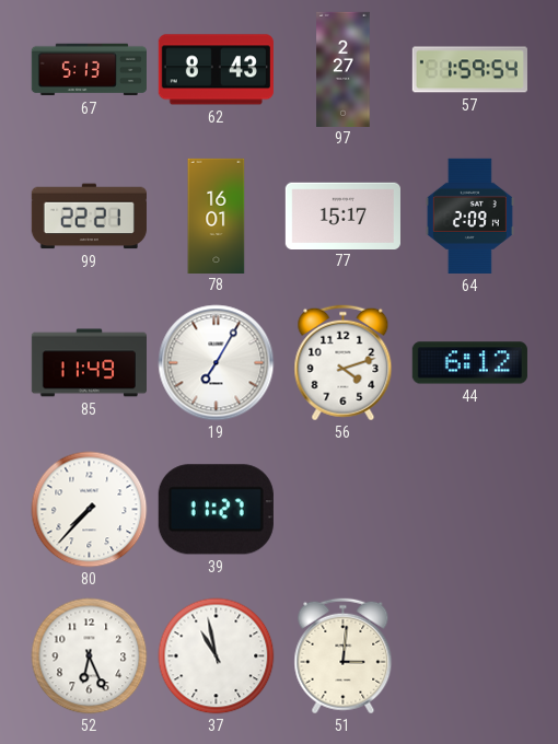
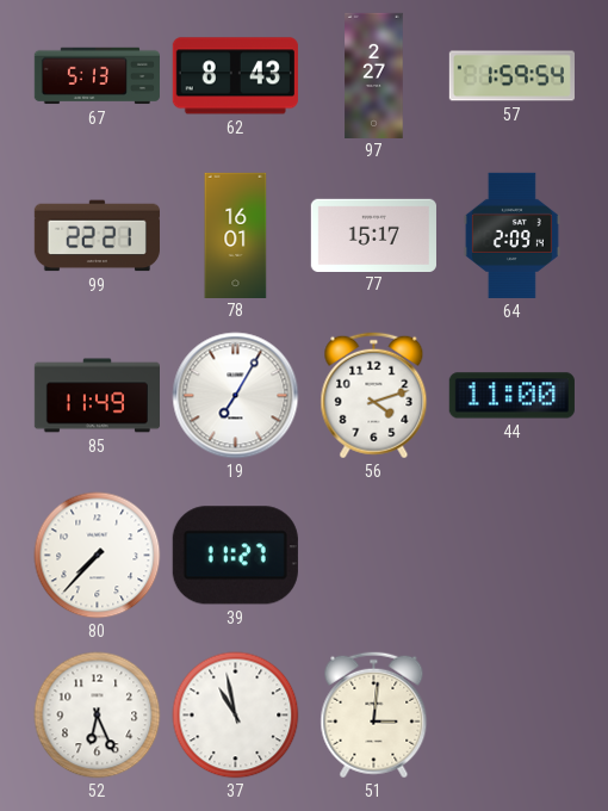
44: 6:12 -> 11:00 (511, 396)
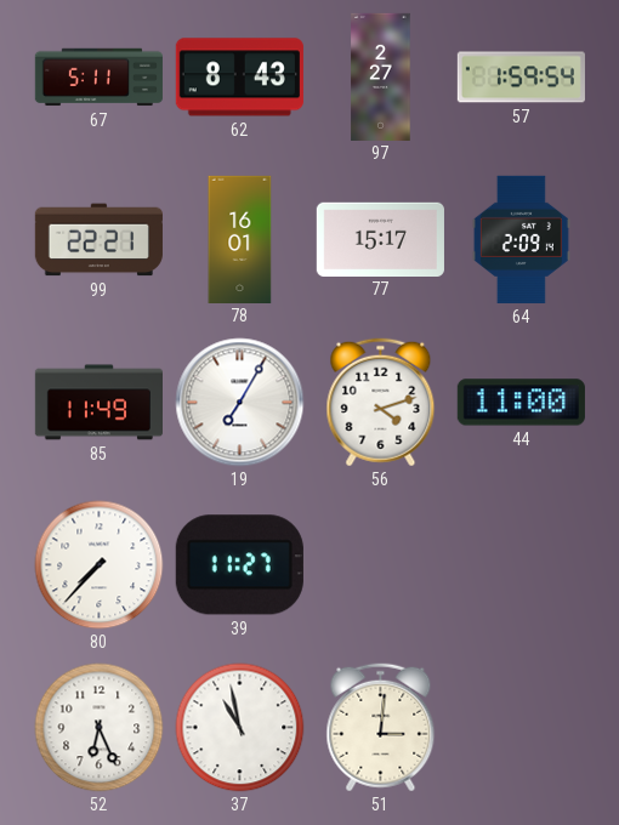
67: 5:13 -> 5:11 (98, 78)
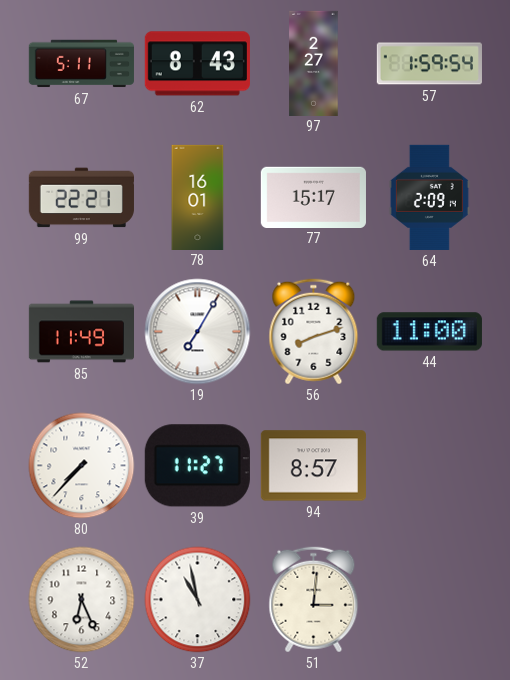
56: 4:12 -> 8:12 (314, 332)
94: none -> 8:57 (313, 466)
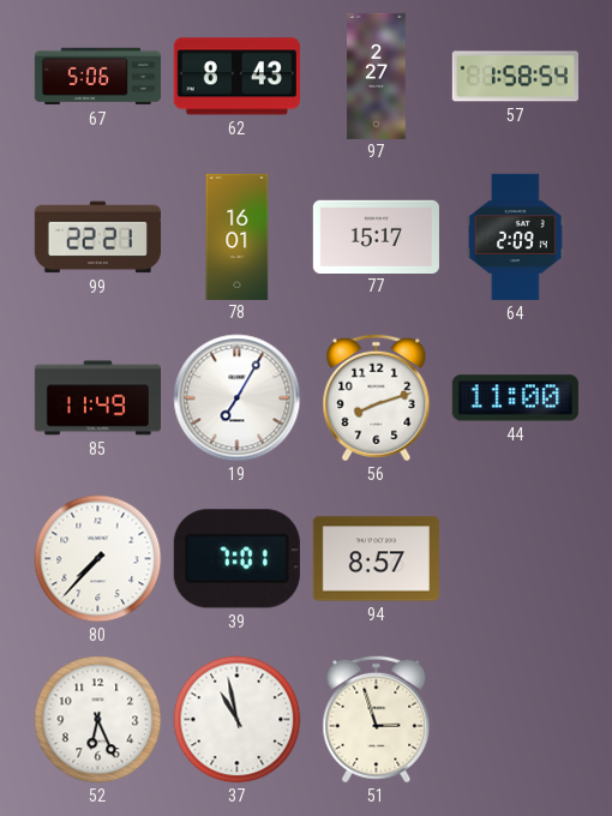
67: 5:11 -> 5:06 (97, 77)
57: 1:59 -> 1:58 (515, 77)
39: 11:27 -> 7:01 (236, 559)
51: 3:01 -> 2:57 (377, 720)
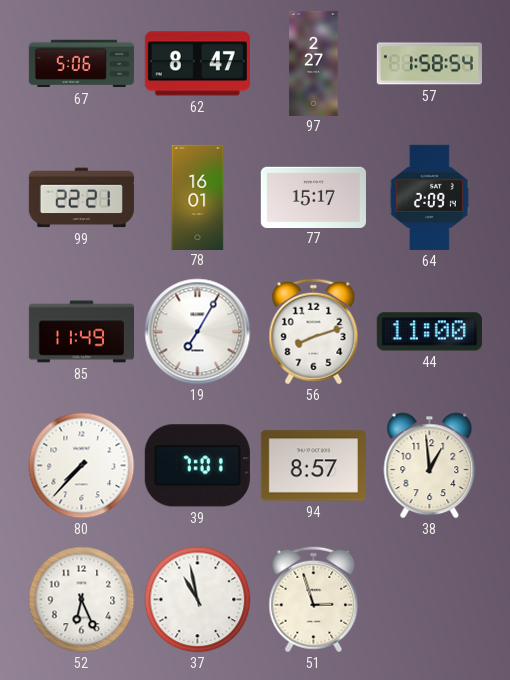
62: 8:43 -> 8:47 (197, 64)
38: none -> 12:59 (430, 466)
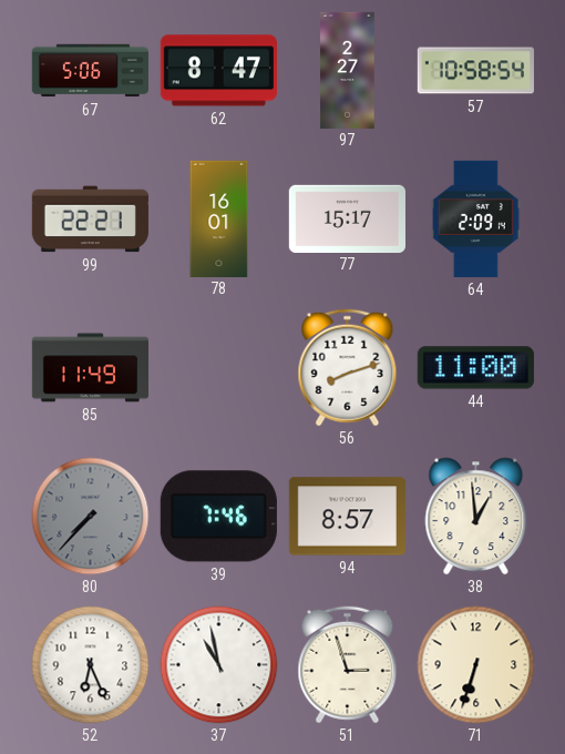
57: 1:58 -> 10:58 (475, 71)
19: 7:05 -> none (198, 332)
80 dial: white -> grey (91, 517)
39: 7:01 -> 7:46 (218, 517)
71: none -> 6:33 (476, 665)
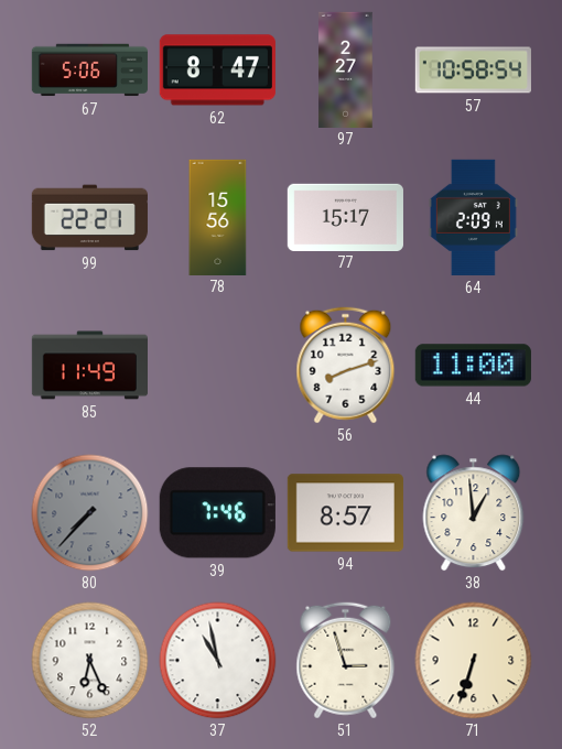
78: 16:01 -> 15:56 (218, 217)
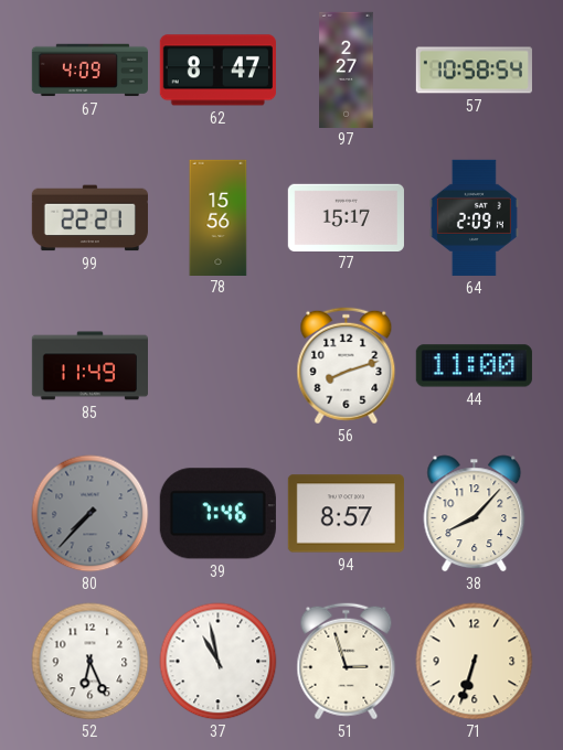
67: 5:06 -> 4:09 (89, 71)
38: 12:59 -> 8:07 (475, 514)
